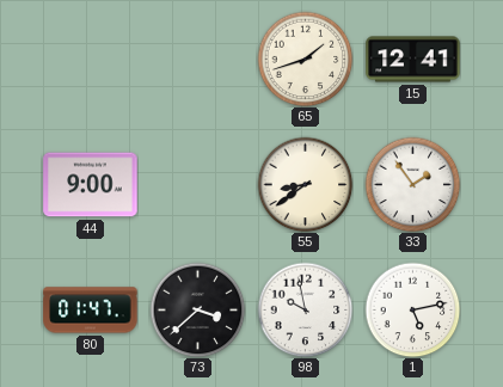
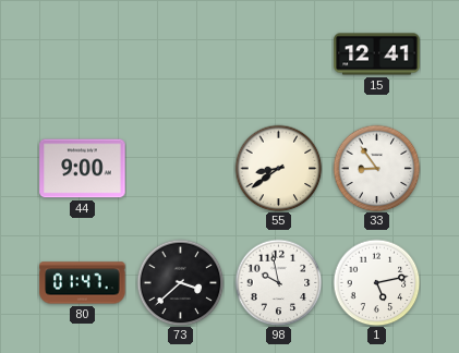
65: 1:42 -> none (305, 59)
33: 1:54 -> 8:54 (376, 168)
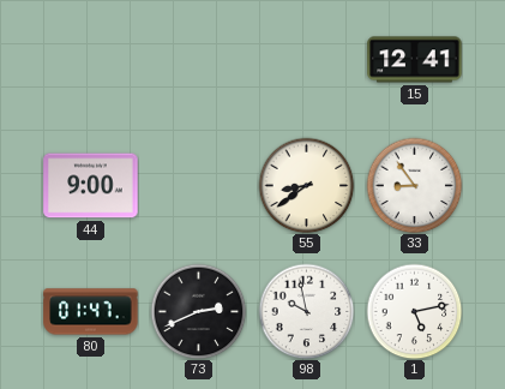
73: 3:38 -> 2:41 (198, 311)
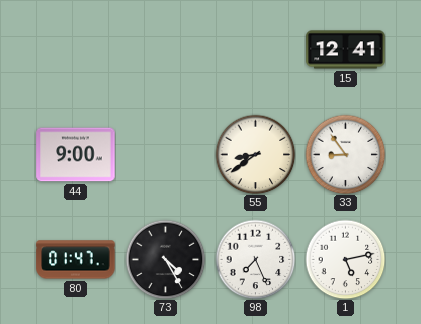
73: 2:41 -> 4:25 (165, 259)
98: 9:58 -> 7:26 (255, 259)
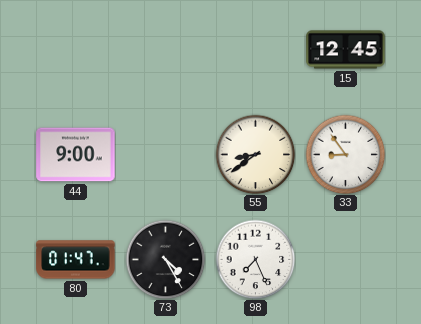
15: 12:41 -> 12:45 (346, 50)
1: 5:13 -> none (345, 259)
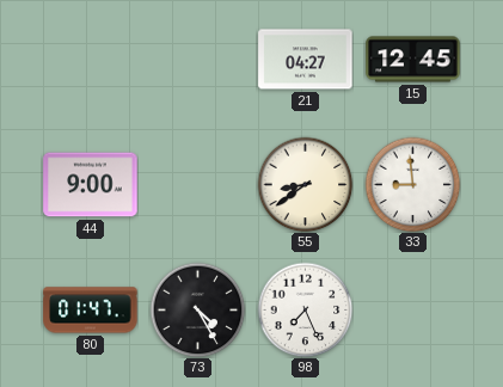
21: none -> 04:27 (306, 60)
33: 8:54 -> 8:59 (412, 184)
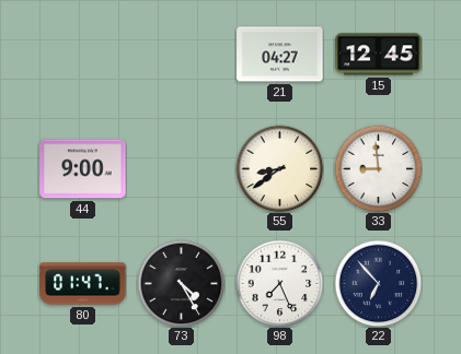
22: none -> 6:53 (378, 283)
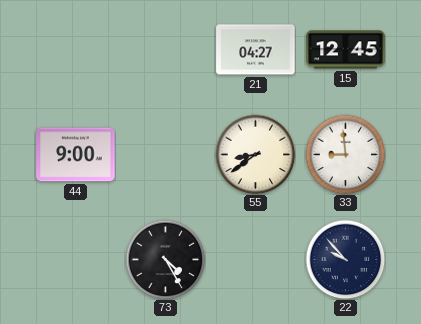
80: 01:47 -> none (83, 284)
98: 7:26 -> none (279, 283)
22: 6:53 -> 9:53 (345, 259)
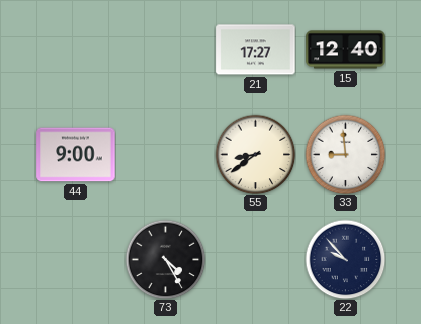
21: 04:27 -> 17:27 (256, 50)
15: 12:45 -> 12:40 (346, 50)
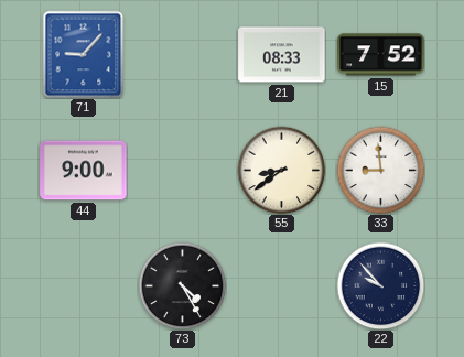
71: none -> 9:07 (84, 54)
21: 17:27 -> 08:33 (282, 55)
15: 12:40 -> 7:52 (381, 55)
